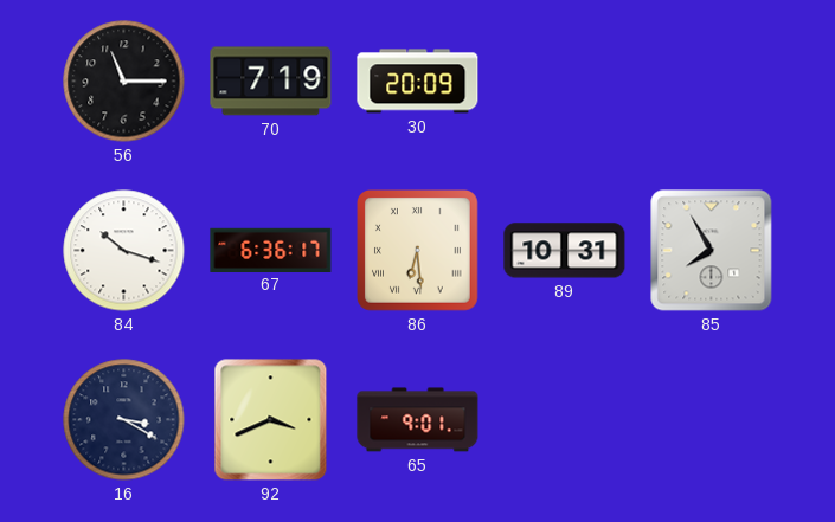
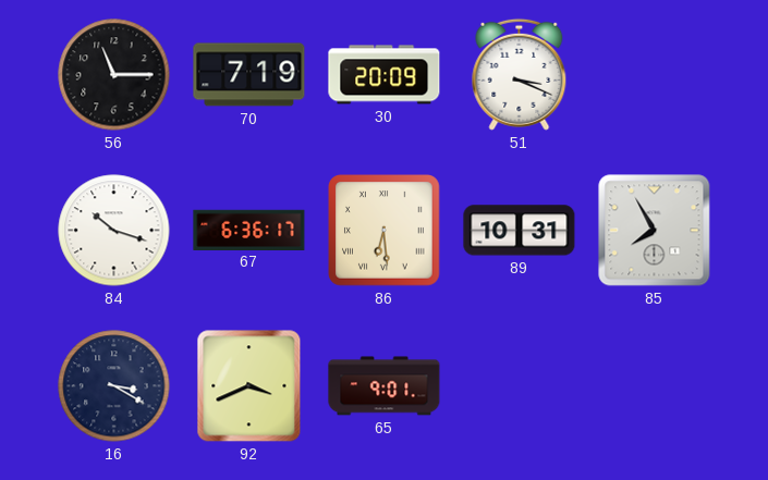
51: none -> 3:19 (520, 74)
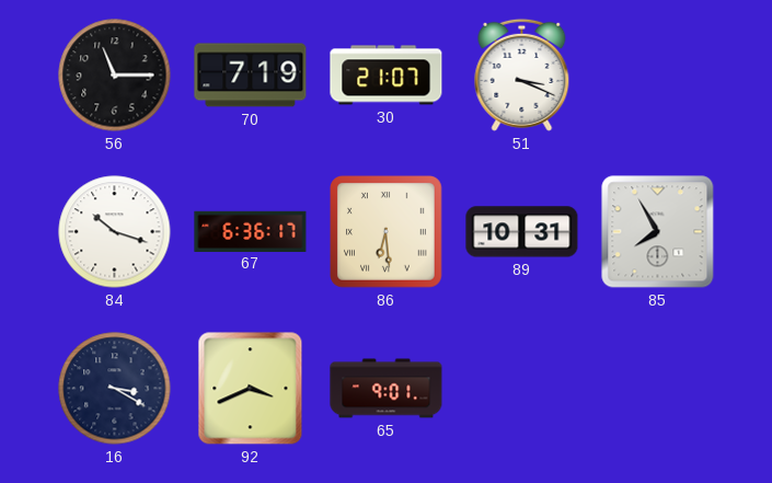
30: 20:09 -> 21:07 (387, 76)
